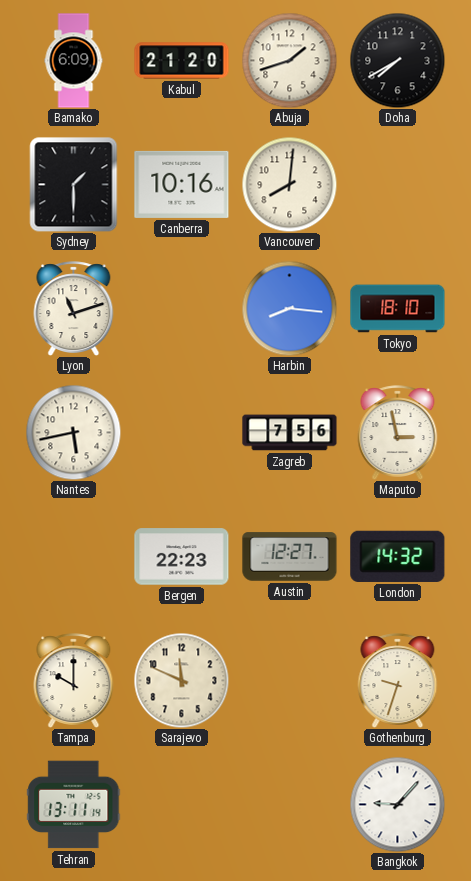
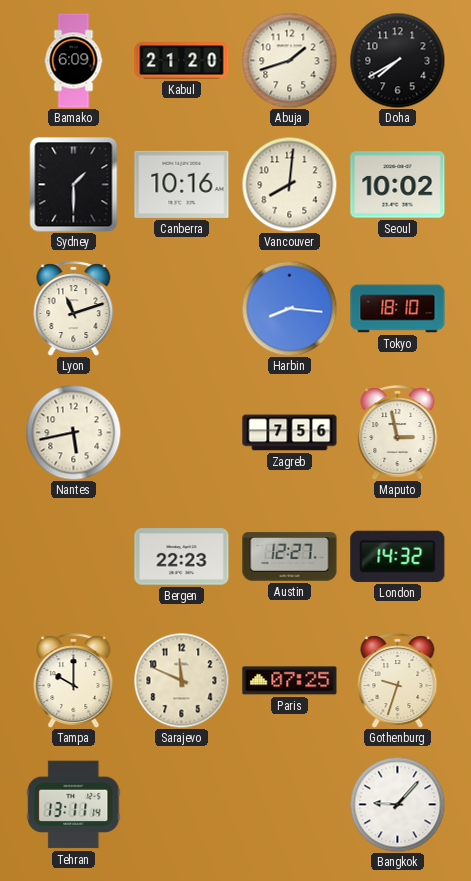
Seoul: none -> 10:02 (398, 185)
Paris: none -> 07:25 (290, 681)
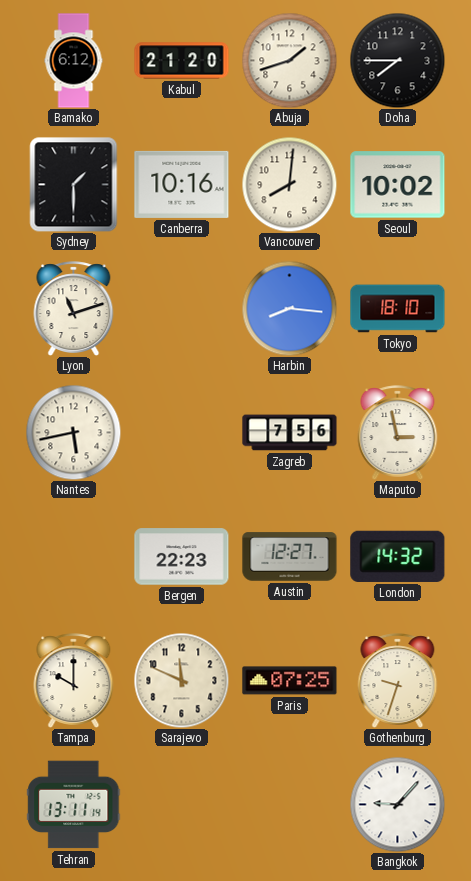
Bamako: 6:09 -> 6:12 (74, 61)
Doha: 7:40 -> 7:45 (397, 60)
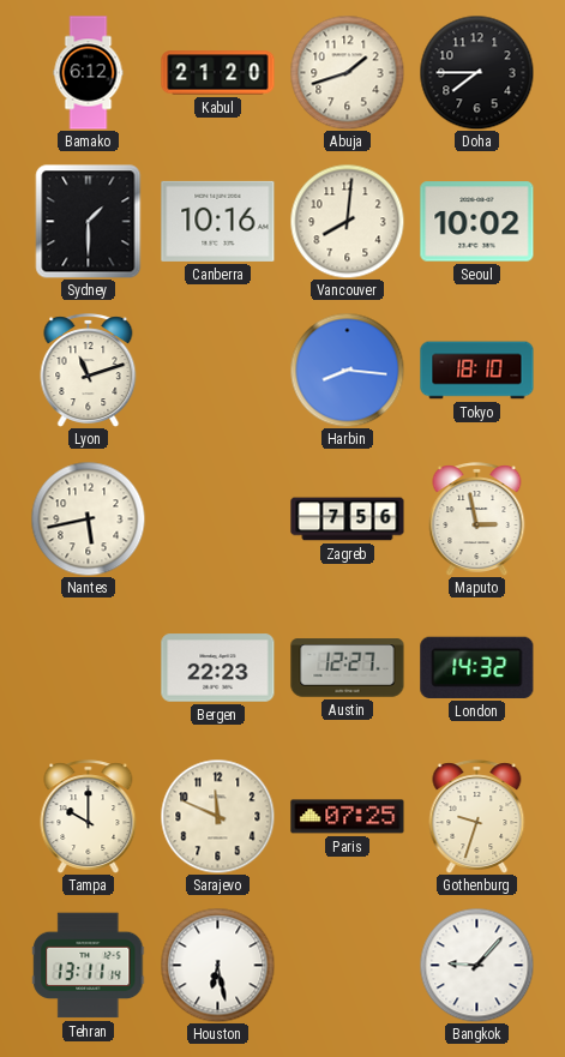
Houston: none -> 6:28 (217, 965)
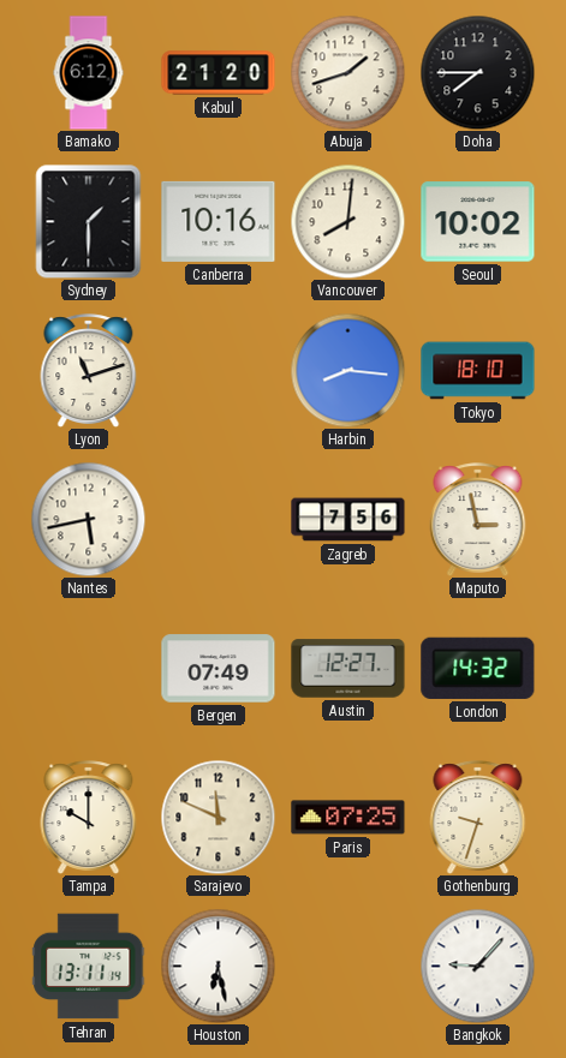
Bergen: 22:23 -> 07:49 (219, 669)
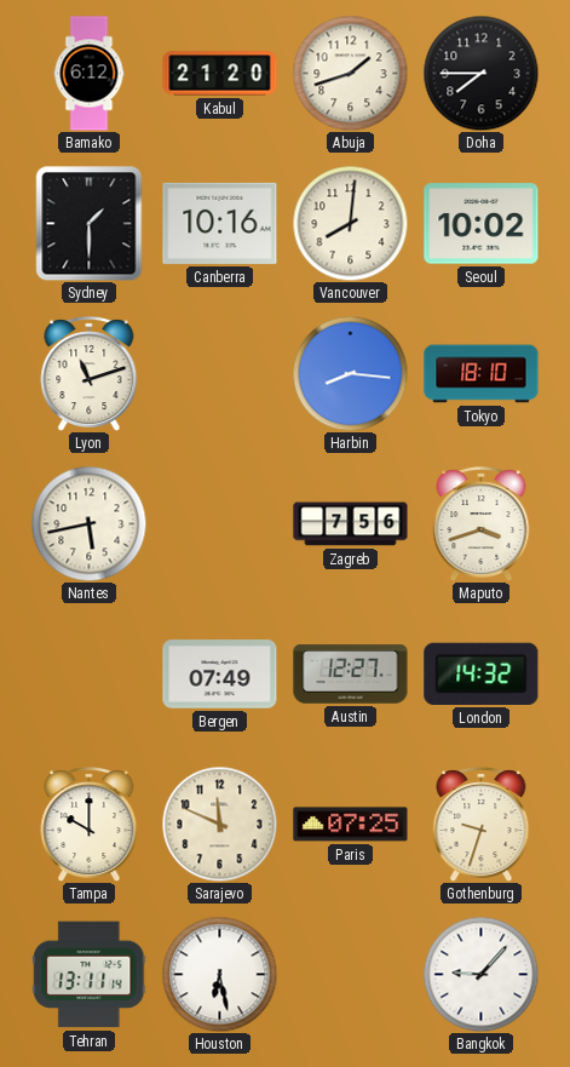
Maputo: 2:58 -> 3:42 (482, 523)
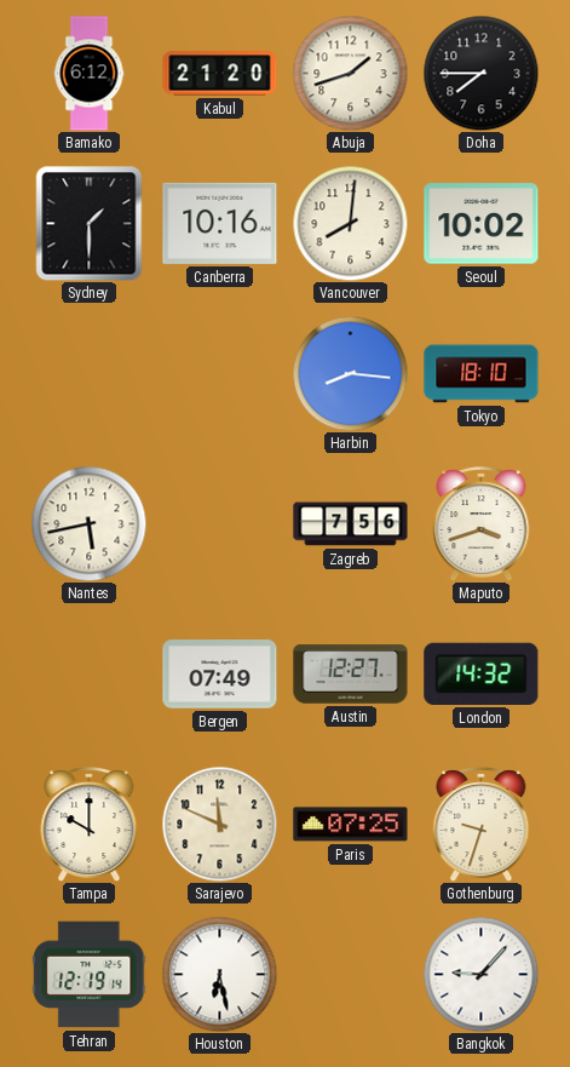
Lyon: 11:12 -> none (90, 373)
Tehran: 13:11 -> 12:19 (90, 975)
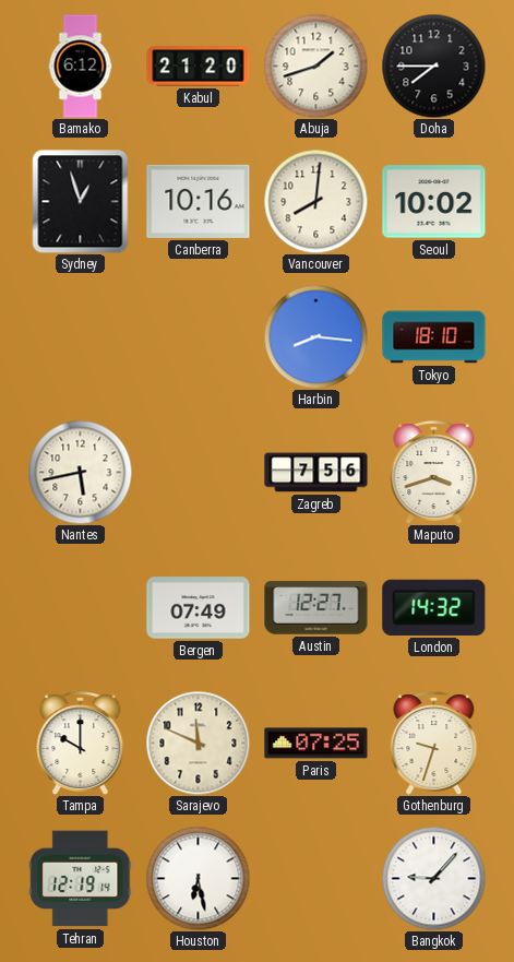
Sydney: 1:30 -> 12:57 (81, 201)
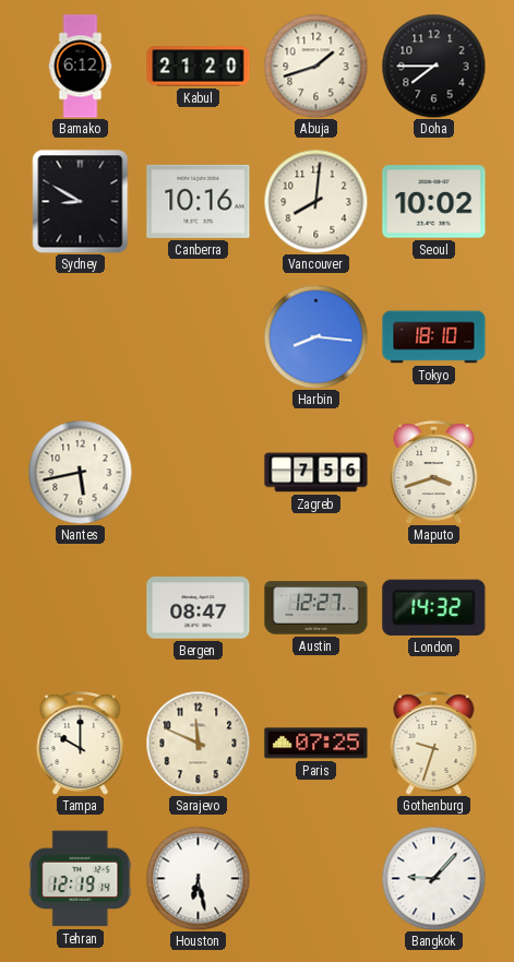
Sydney: 12:57 -> 8:50 (81, 201)
Bergen: 07:49 -> 08:47 (199, 608)
